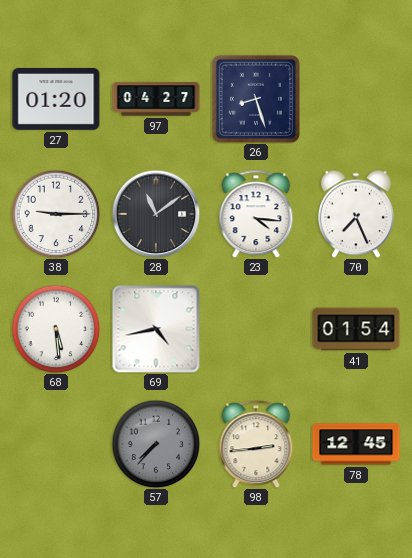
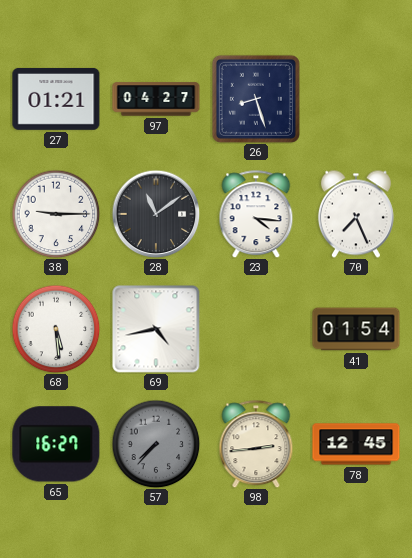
27: 01:20 -> 01:21 (56, 99)
65: none -> 16:27 (56, 444)
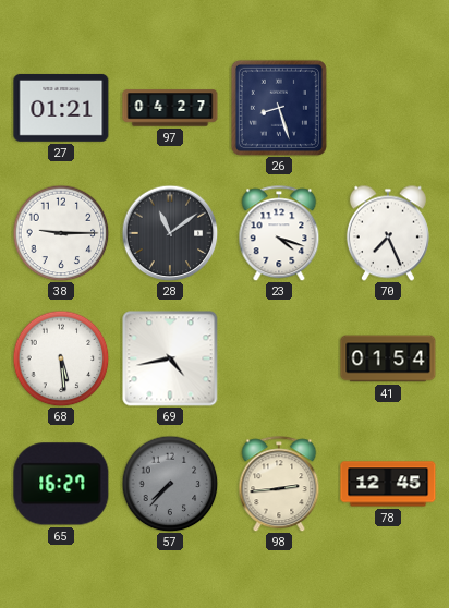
23: 4:16 -> 4:18 (279, 233)
